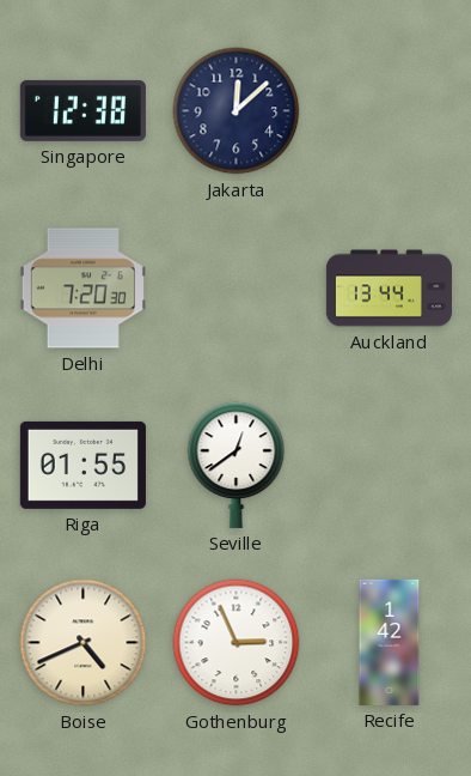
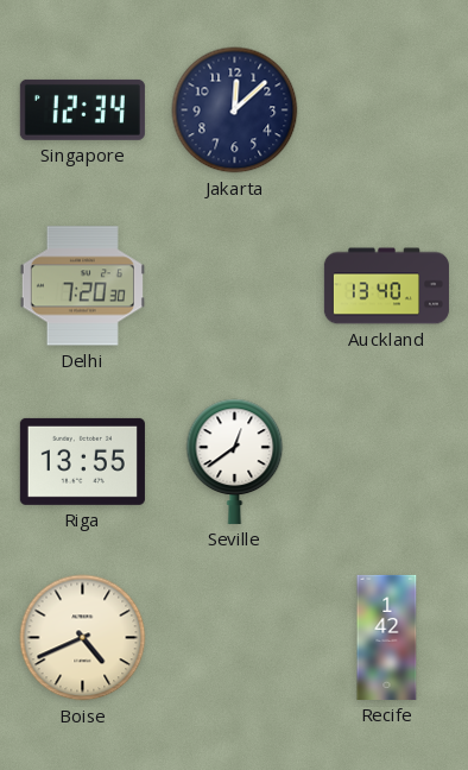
Singapore: 12:38 -> 12:34 (82, 109)
Auckland: 13:44 -> 13:40 (386, 286)
Riga: 01:55 -> 13:55 (82, 461)
Gothenburg: 2:56 -> none (237, 643)
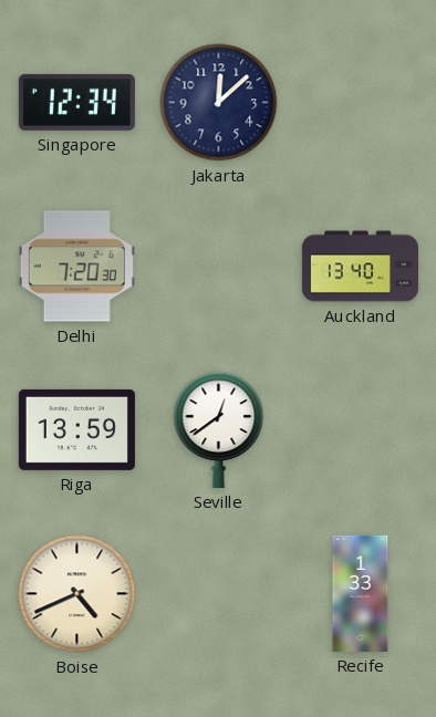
Riga: 13:55 -> 13:59 (76, 429)
Recife: 1:42 -> 1:33 (361, 593)
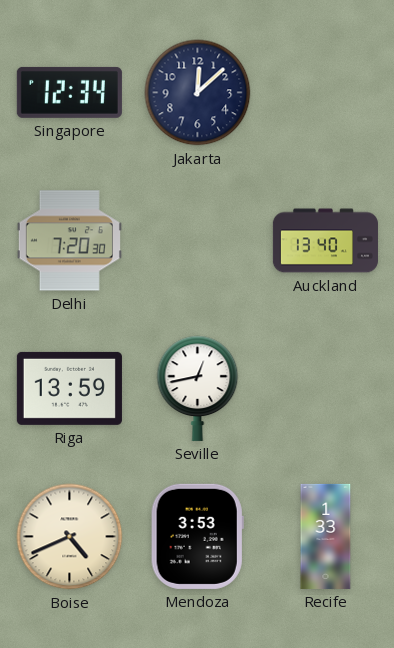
Seville: 12:39 -> 12:43 (198, 388)
Mendoza: none -> 3:53 (197, 536)
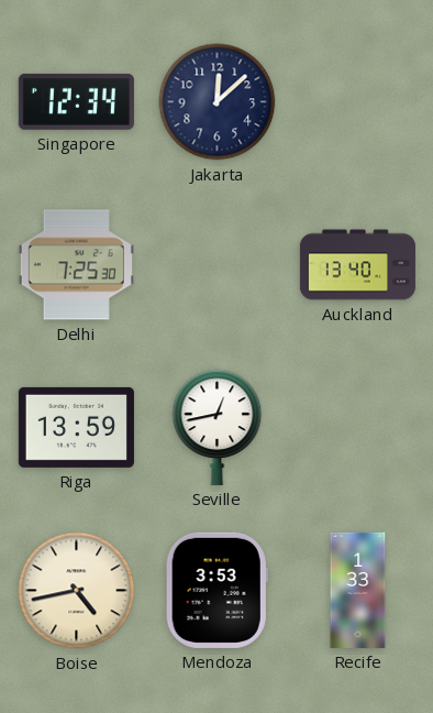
Delhi: 7:20 -> 7:25 (76, 265)
Boise: 4:41 -> 4:43 (77, 591)
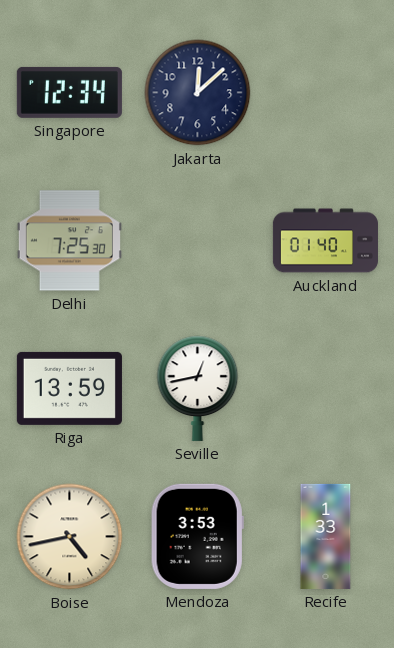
Auckland: 13:40 -> 01:40 (325, 241)
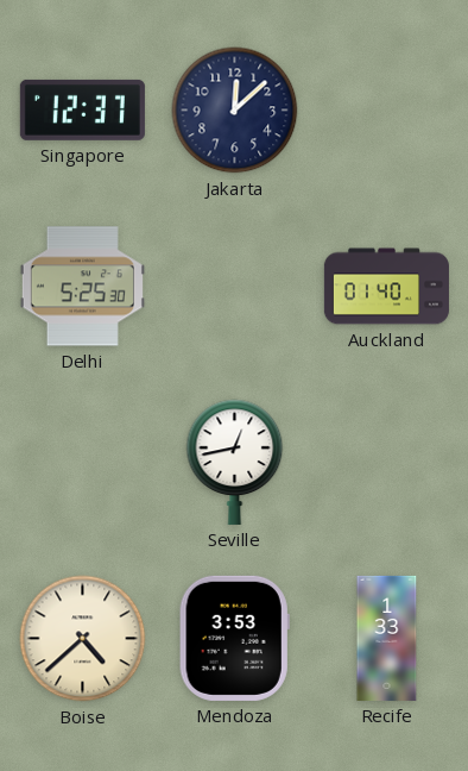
Singapore: 12:34 -> 12:37 (82, 109)
Delhi: 7:25 -> 5:25 (82, 287)
Riga: 13:59 -> none (69, 388)
Boise: 4:43 -> 4:38 (83, 639)
